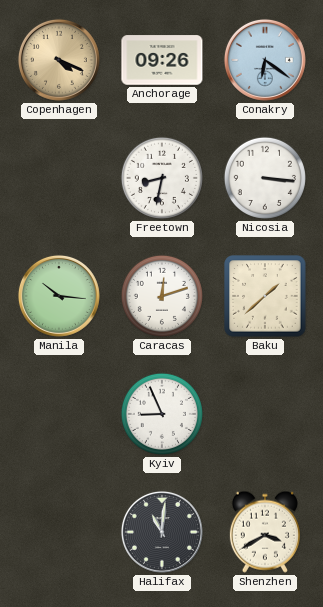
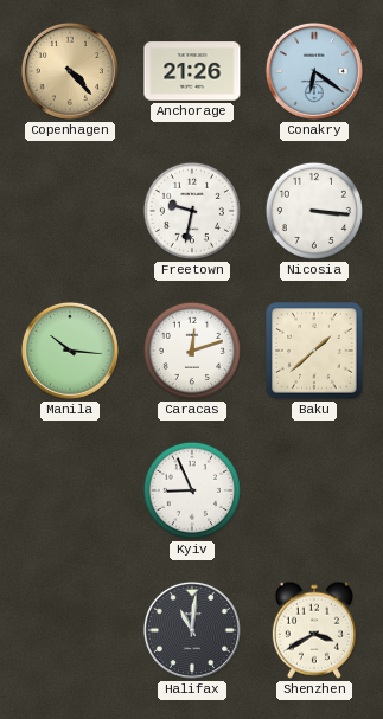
Copenhagen: 4:19 -> 4:23 (70, 71)
Anchorage: 09:26 -> 21:26 (192, 71)
Freetown: 8:32 -> 9:32 (192, 211)
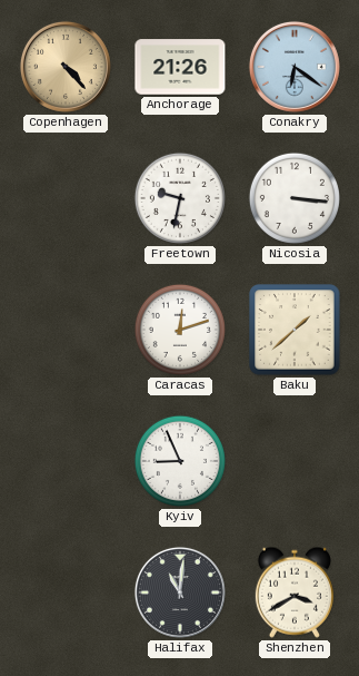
Manila: 10:16 -> none (70, 351)
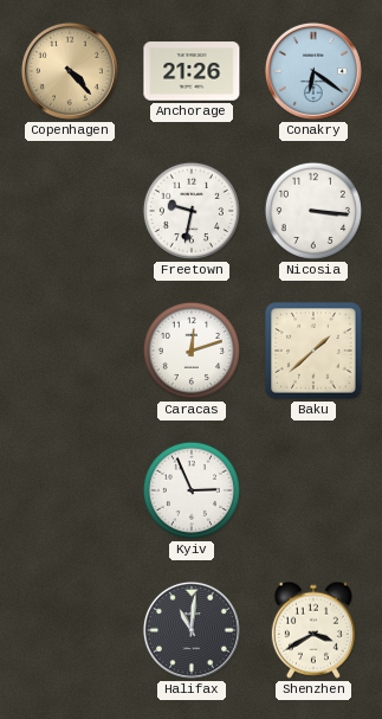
Kyiv: 8:56 -> 2:56 (192, 490)
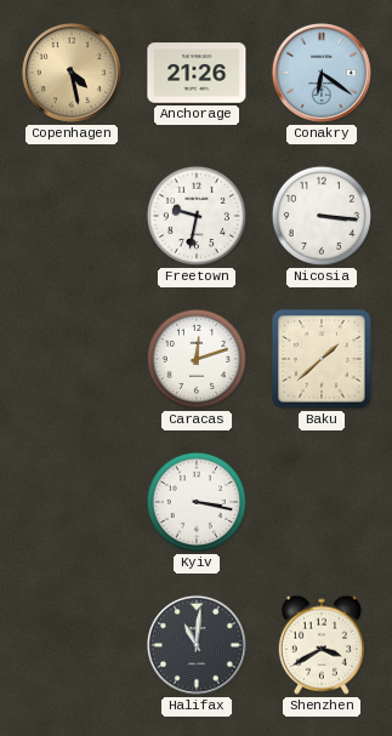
Copenhagen: 4:23 -> 4:28 (72, 73)
Kyiv: 2:56 -> 3:17 (197, 502)
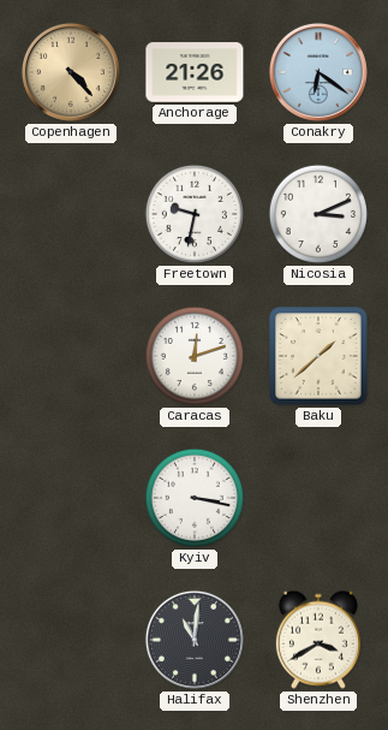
Copenhagen: 4:28 -> 4:23 (71, 72)
Nicosia: 3:16 -> 3:11 (318, 214)
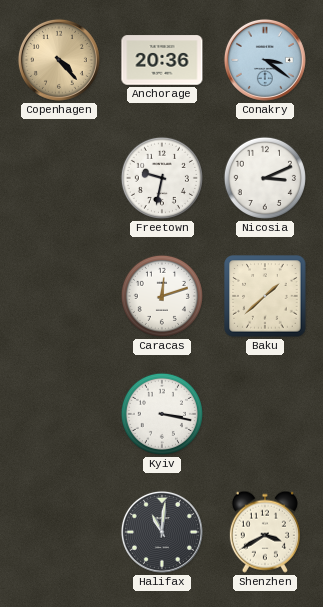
Anchorage: 21:26 -> 20:36 (162, 60)
Conakry: 6:21 -> 3:21 (265, 60)
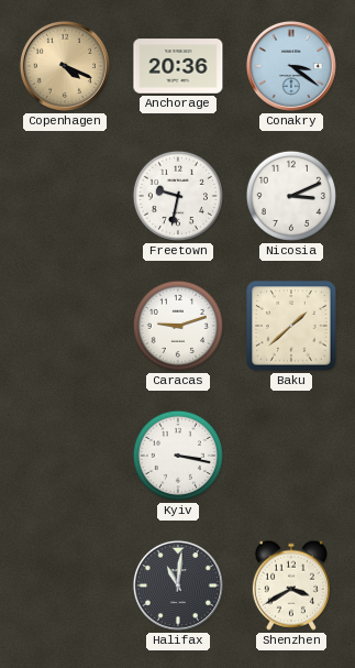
Copenhagen: 4:23 -> 4:19 (65, 66)
Caracas: 12:12 -> 9:12 (178, 326)
